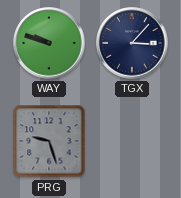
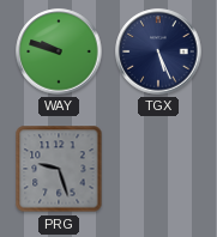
TGX: 3:07 -> 5:26 (158, 51)
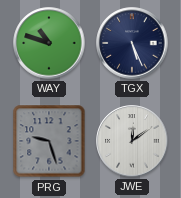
WAY: 9:48 -> 10:48 (49, 43)
JWE: none -> 12:09 (132, 141)
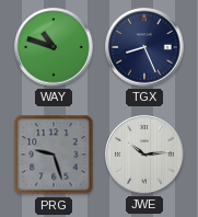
TGX: 5:26 -> 8:26 (144, 47)
JWE: 12:09 -> 10:14 (144, 155)
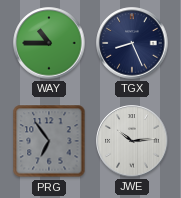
WAY: 10:48 -> 10:45 (49, 43)
PRG: 9:27 -> 6:54 (49, 141)
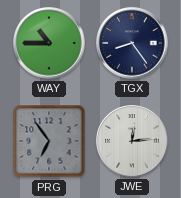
TGX: 8:26 -> 8:24 (132, 43)
JWE: 10:14 -> 12:14 (132, 141)
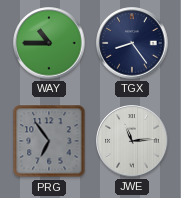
JWE: 12:14 -> 11:14 (132, 141)
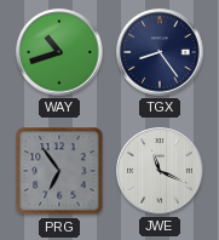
WAY: 10:45 -> 10:42 (59, 52)
JWE: 11:14 -> 11:19 (160, 171)
